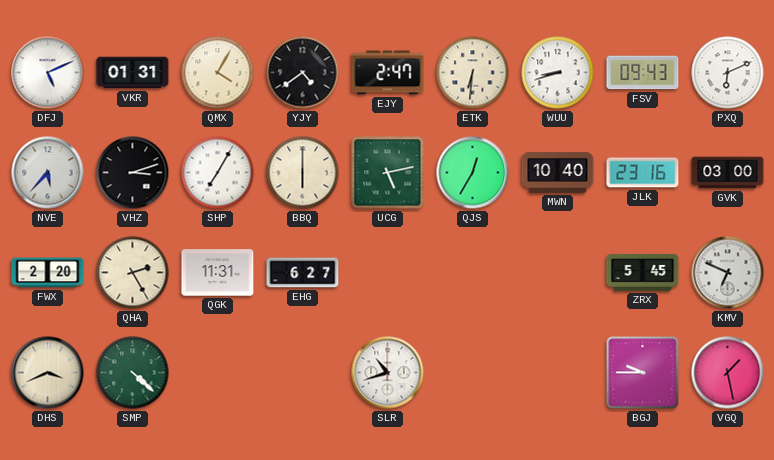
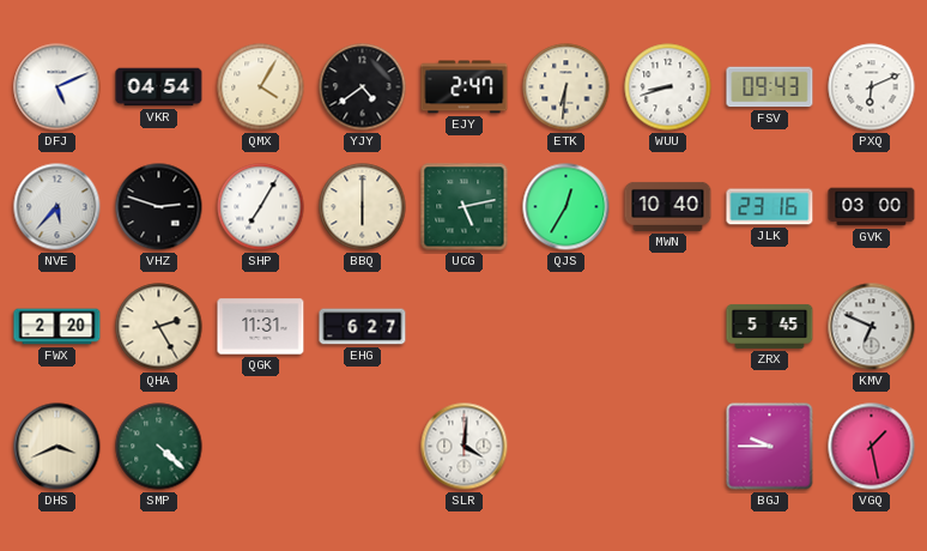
VKR: 01:31 -> 04:54 (159, 87)
VHZ: 3:12 -> 2:48 (159, 207)
SLR: 10:42 -> 4:01 (465, 447)
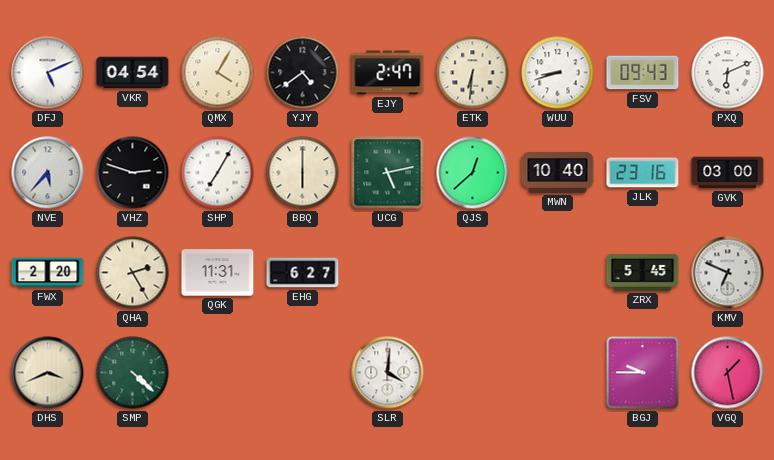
QJS: 12:35 -> 12:38 (473, 173)
